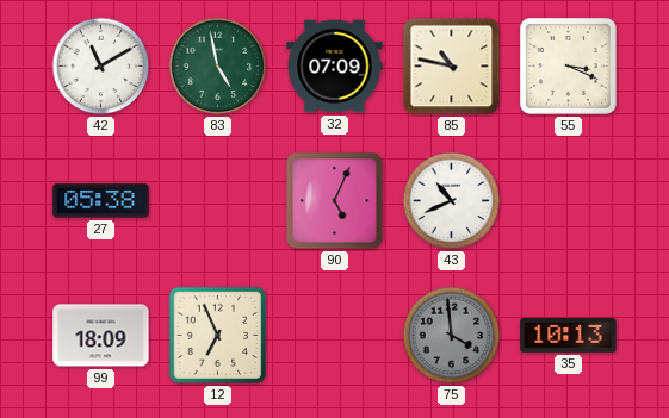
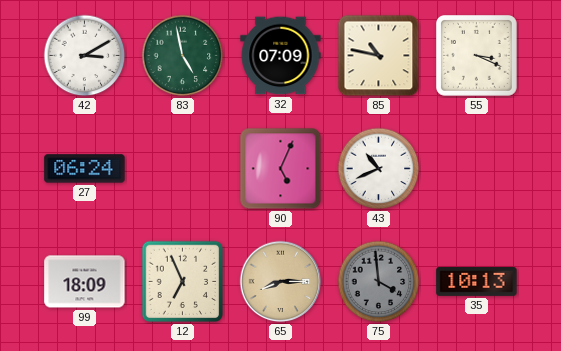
42: 11:10 -> 3:10 (85, 56)
27: 05:38 -> 06:24 (85, 169)
65: none -> 8:15 (281, 282)
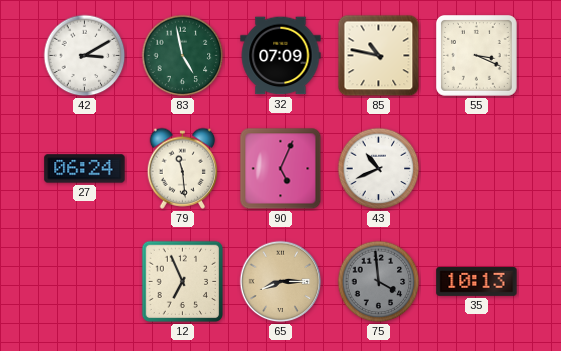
79: none -> 11:29 (183, 168)
99: 18:09 -> none (85, 282)
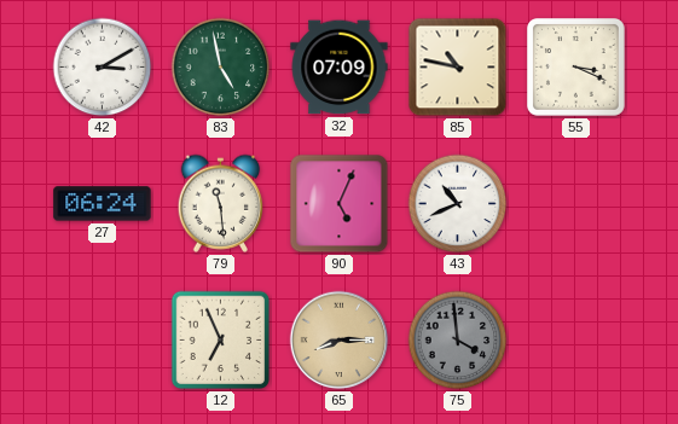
35: 10:13 -> none (477, 281)
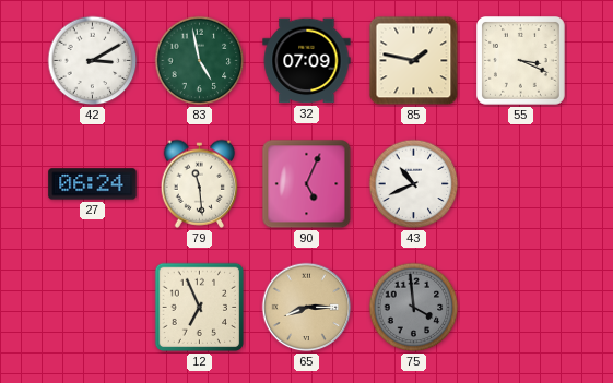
85: 10:47 -> 1:47 (414, 61)
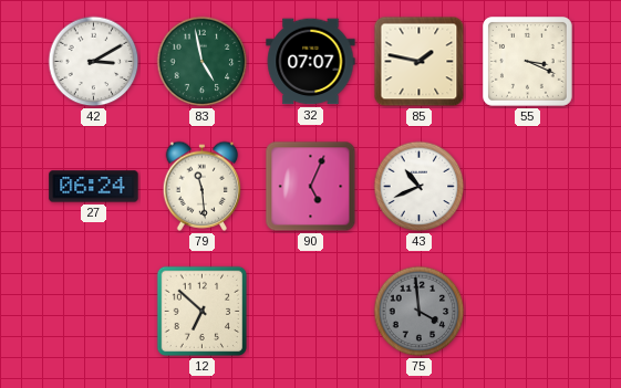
32: 07:09 -> 07:07 (311, 62)
12: 6:56 -> 6:52 (203, 312)
65: 8:15 -> none (307, 308)
